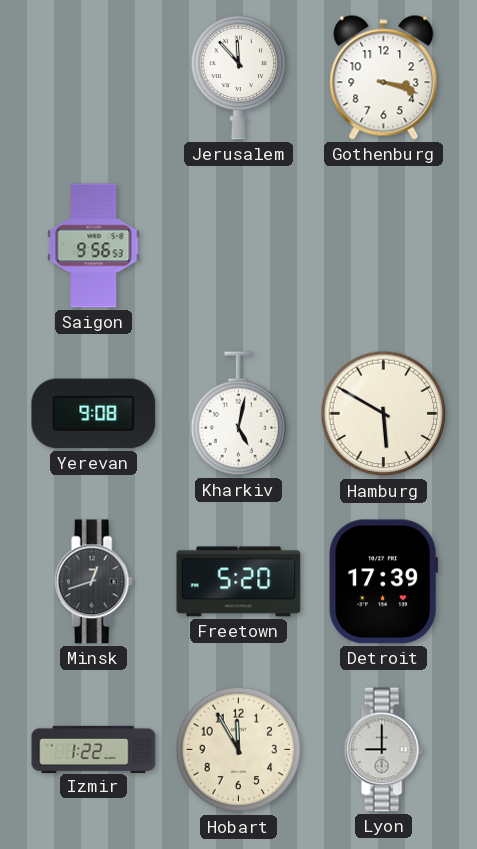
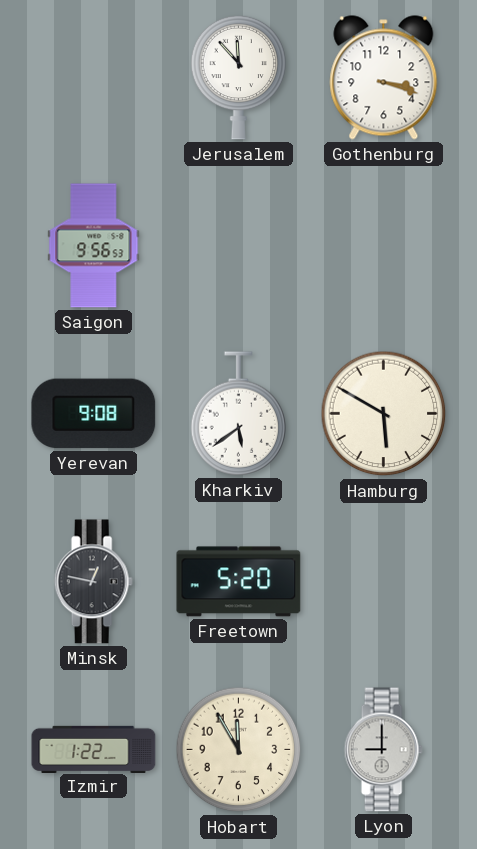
Kharkiv: 5:02 -> 5:39 (239, 414)
Minsk: 12:42 -> 12:47 (93, 582)
Detroit: 17:39 -> none (383, 582)
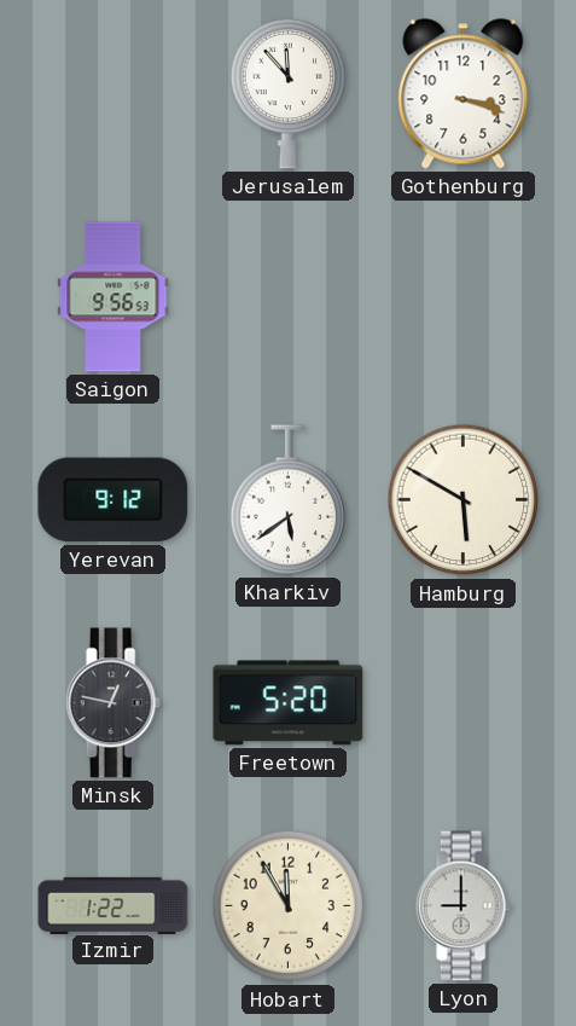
Yerevan: 9:08 -> 9:12 (114, 500)
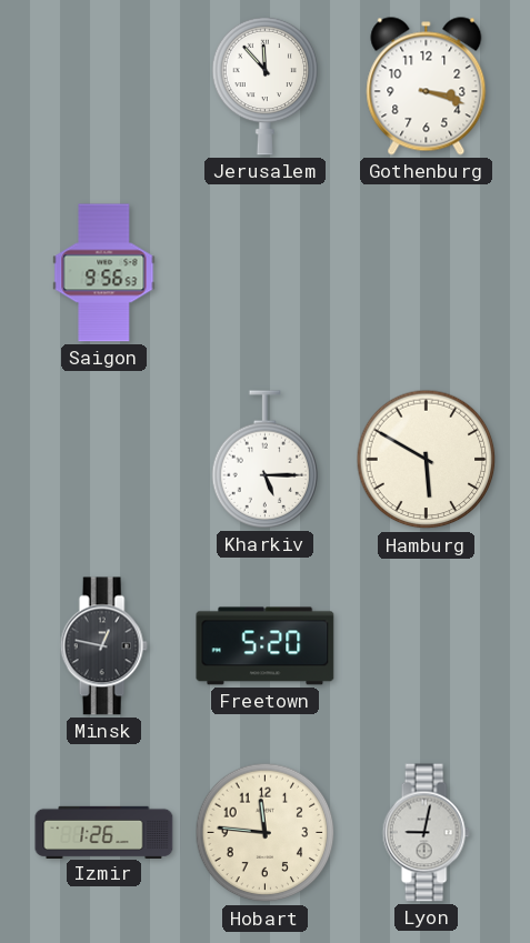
Yerevan: 9:12 -> none (114, 500)
Kharkiv: 5:39 -> 5:15 (266, 460)
Izmir: 1:22 -> 1:26 (104, 832)
Hobart: 11:55 -> 11:46 (266, 833)
Lyon: 9:00 -> 9:02 (426, 833)
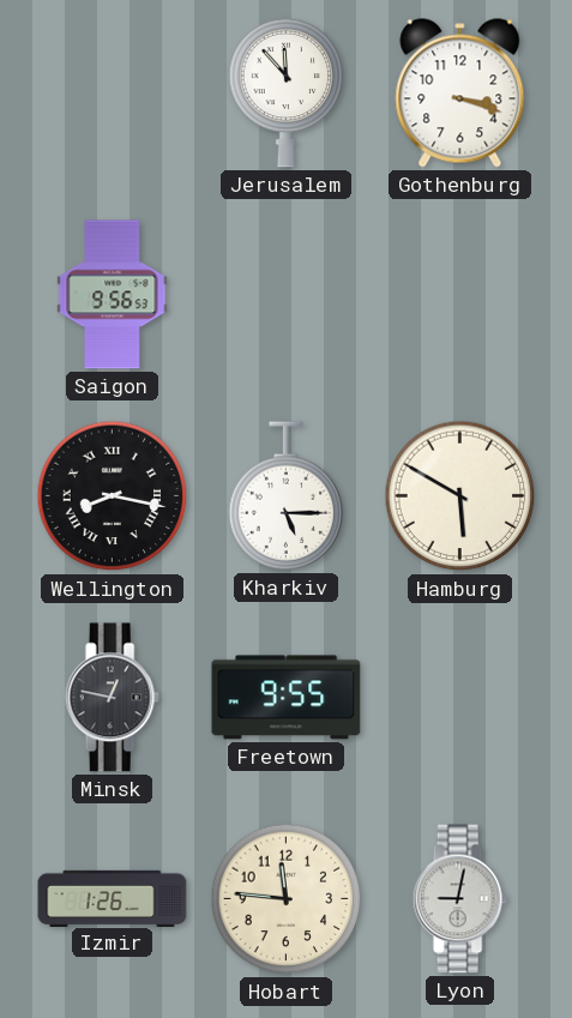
Wellington: none -> 8:17 (113, 496)
Freetown: 5:20 -> 9:55 (287, 698)
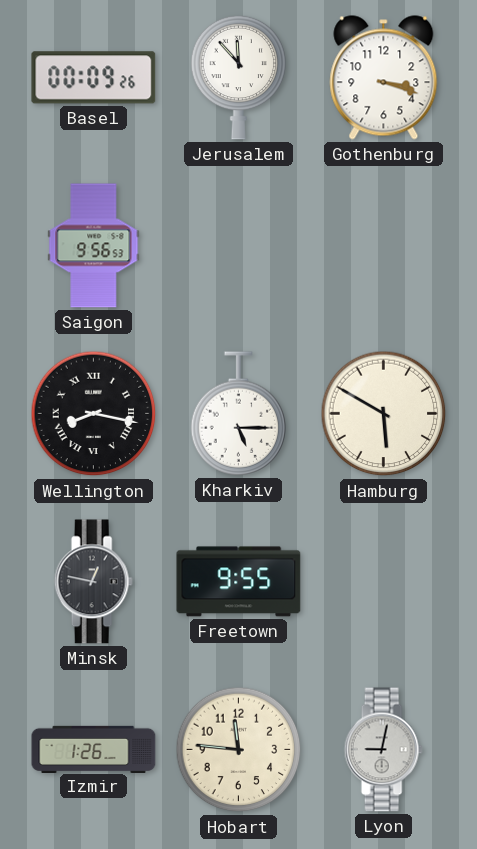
Basel: none -> 00:09 (94, 78)
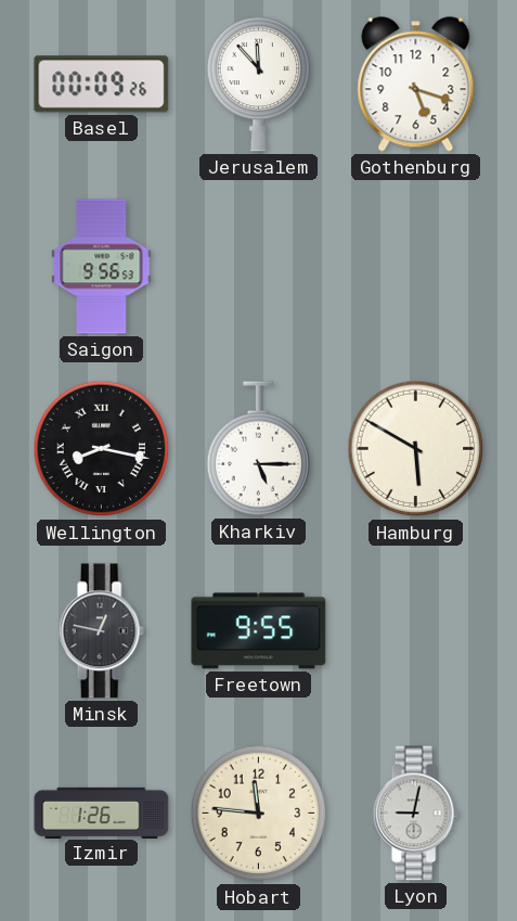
Gothenburg: 3:18 -> 5:18 (416, 85)
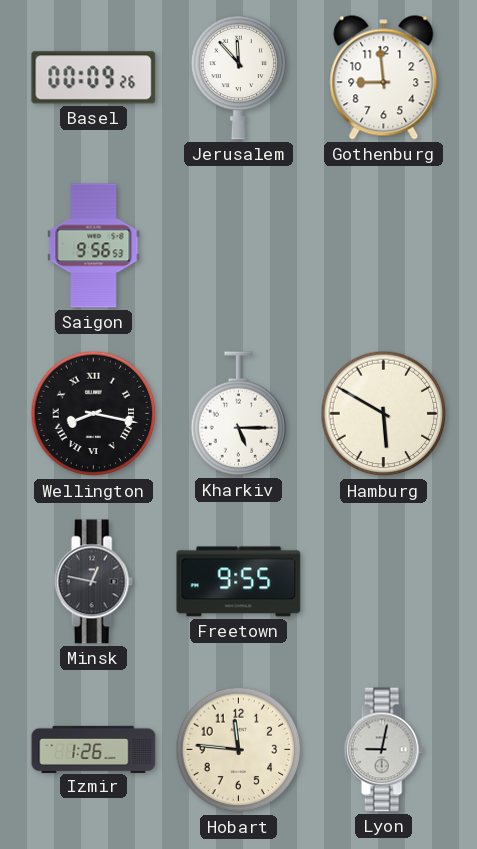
Gothenburg: 5:18 -> 8:59 (384, 78)
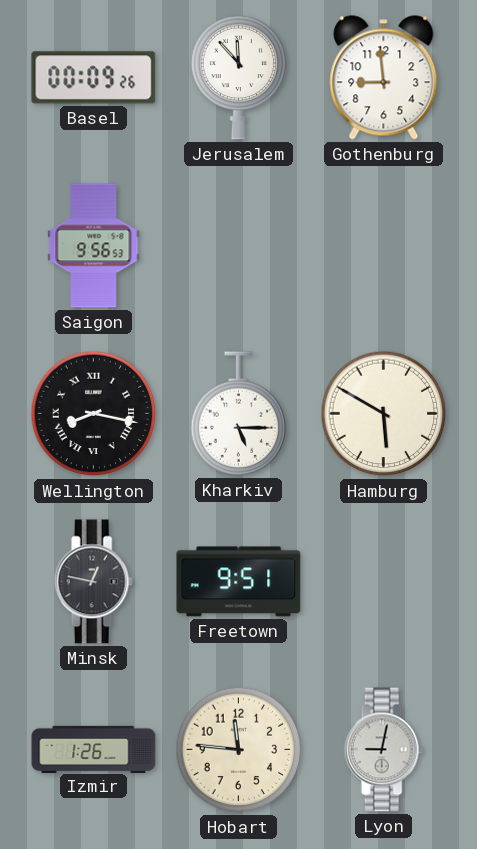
Freetown: 9:55 -> 9:51 (239, 582)
